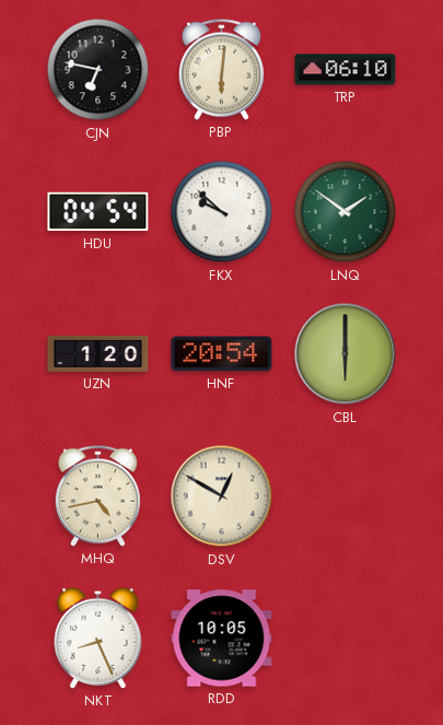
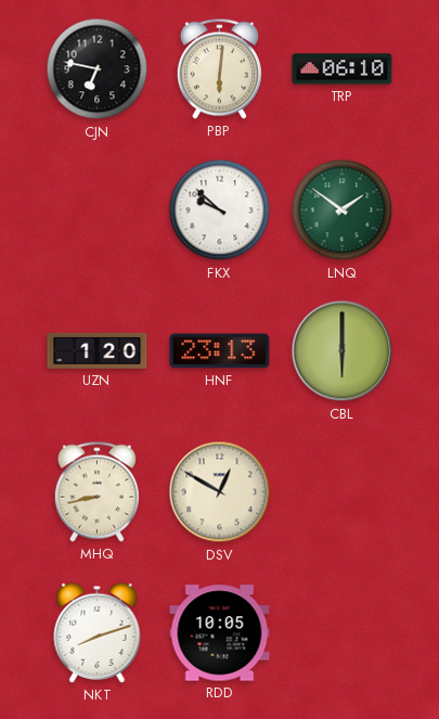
HDU: 04:54 -> none (98, 212)
HNF: 20:54 -> 23:13 (220, 351)
MHQ: 4:43 -> 8:43 (96, 491)
NKT: 8:26 -> 8:12 (98, 632)
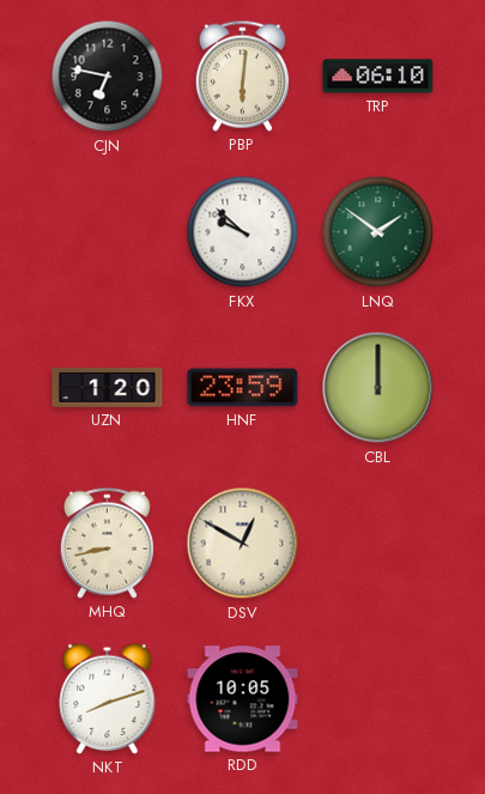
HNF: 23:13 -> 23:59 (243, 388)
CBL: 6:00 -> 12:00 (378, 388)
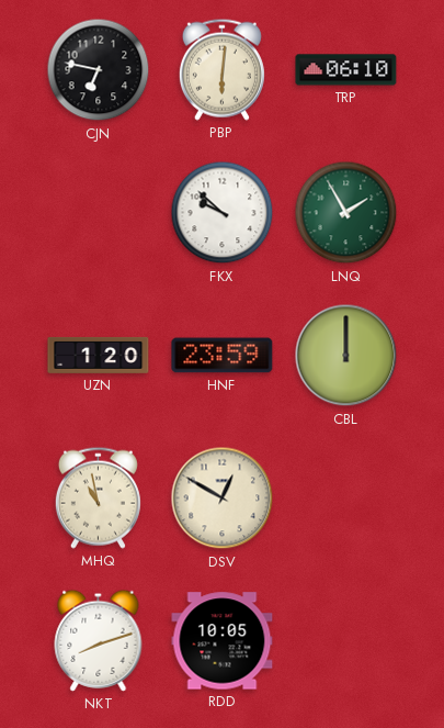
LNQ: 1:51 -> 1:55 (346, 213)
MHQ: 8:43 -> 10:58 (98, 497)
